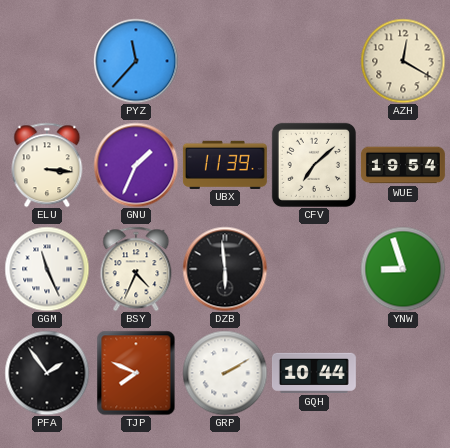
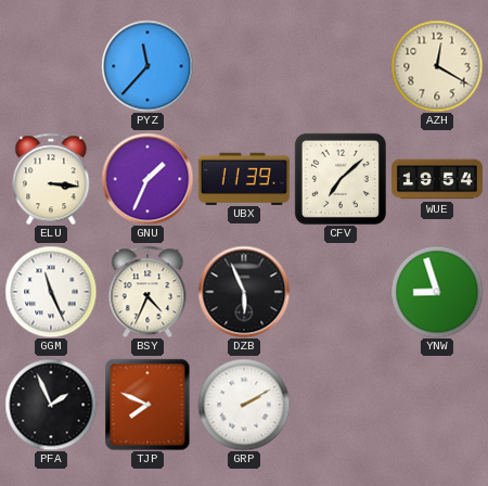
DZB: 5:59 -> 5:56 (244, 292)
PFA: 1:54 -> 1:56 (51, 405)
GQH: 10:44 -> none (314, 373)
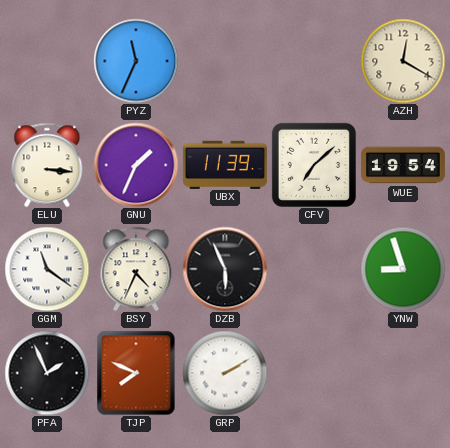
PYZ: 11:37 -> 11:34 (136, 61)
GGM: 11:26 -> 11:21 (47, 269)
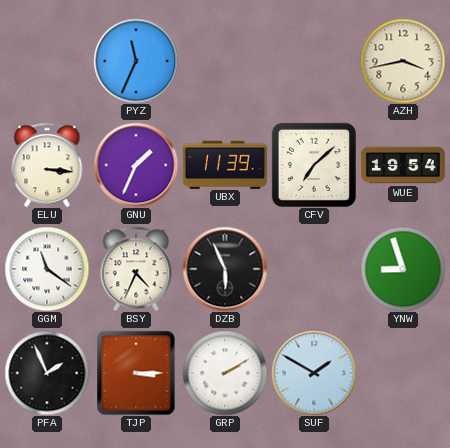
AZH: 12:20 -> 3:43 (403, 61)
TJP: 7:49 -> 3:15 (136, 373)
SUF: none -> 1:50 (314, 373)
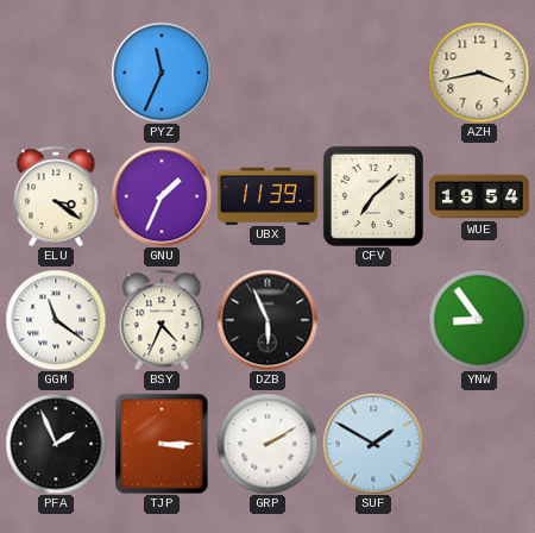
ELU: 3:16 -> 3:21 (56, 196)
YNW: 8:57 -> 8:54 (479, 320)
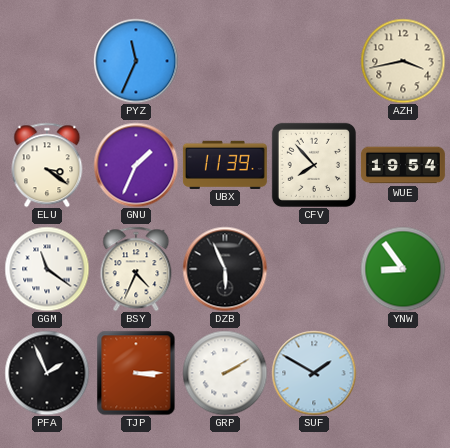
CFV: 7:08 -> 7:53 (314, 165)
